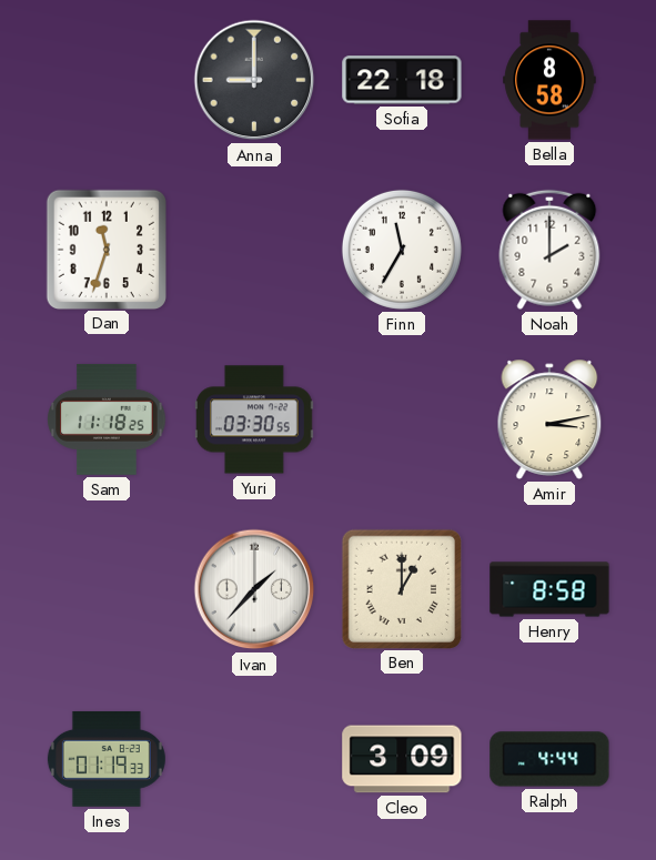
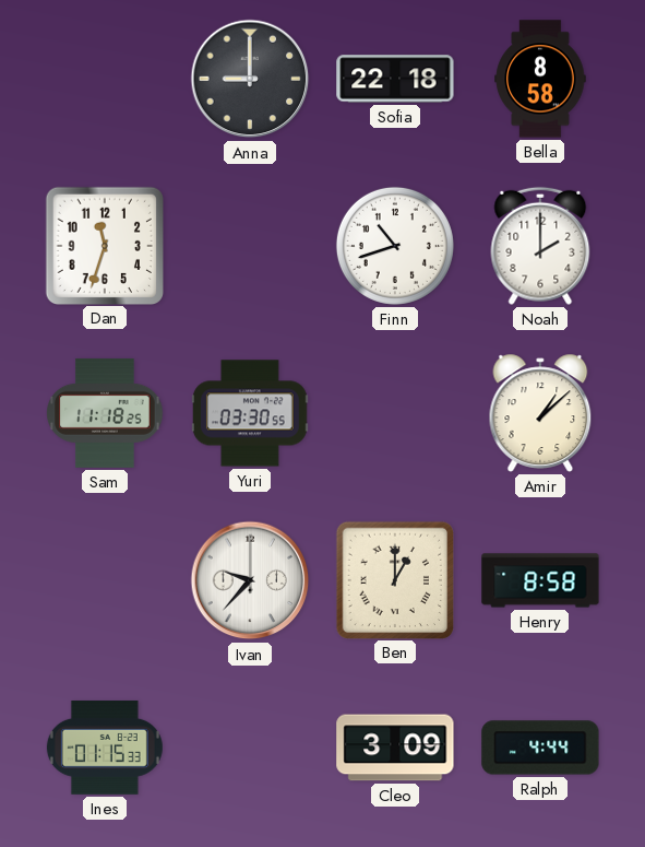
Finn: 11:35 -> 10:42 (395, 246)
Amir: 3:13 -> 1:08 (540, 413)
Ivan: 1:37 -> 9:37 (250, 580)
Ines: 01:19 -> 01:15 (105, 748)
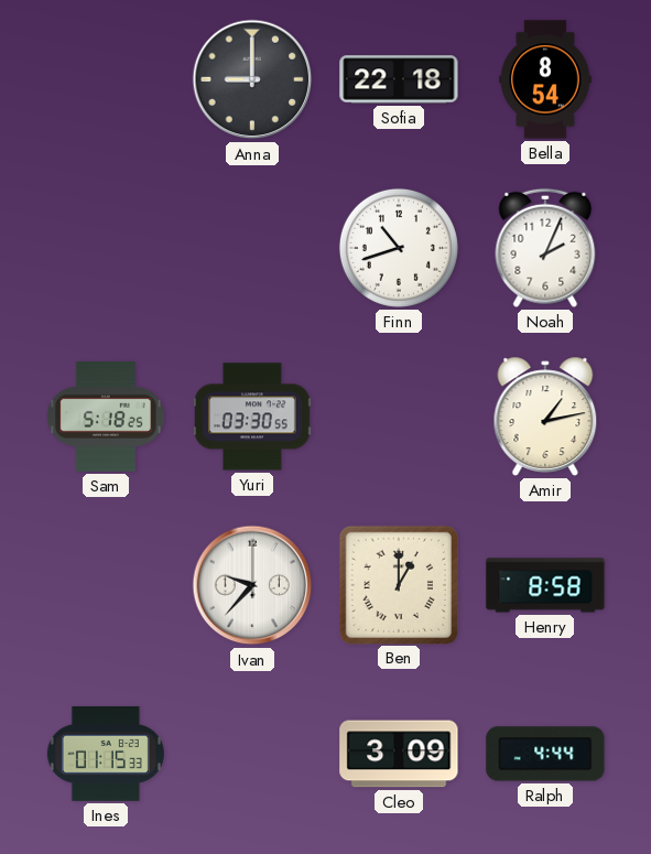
Bella: 8:58 -> 8:54 (545, 79)
Dan: 11:33 -> none (104, 245)
Noah: 2:00 -> 2:04 (545, 248)
Sam: 11:18 -> 5:18 (106, 417)
Amir: 1:08 -> 1:13 (545, 417)
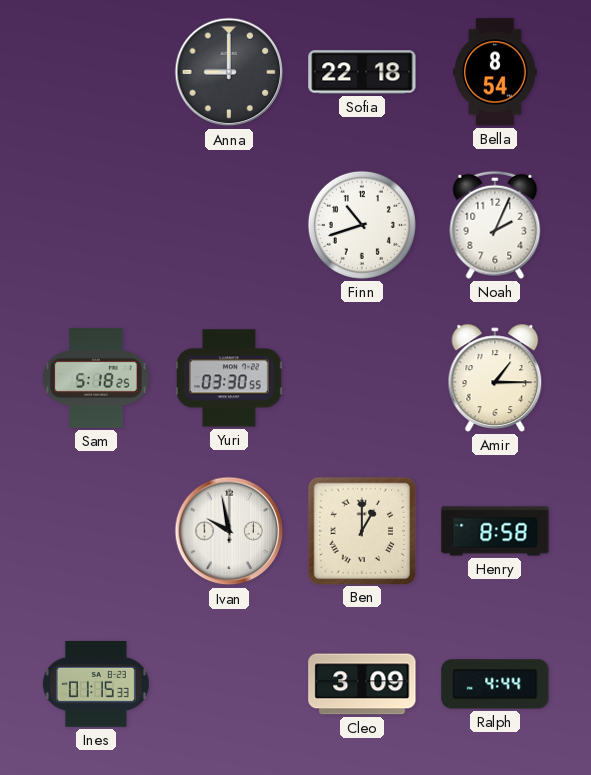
Amir: 1:13 -> 1:15 (495, 378)
Ivan: 9:37 -> 9:58 (229, 531)
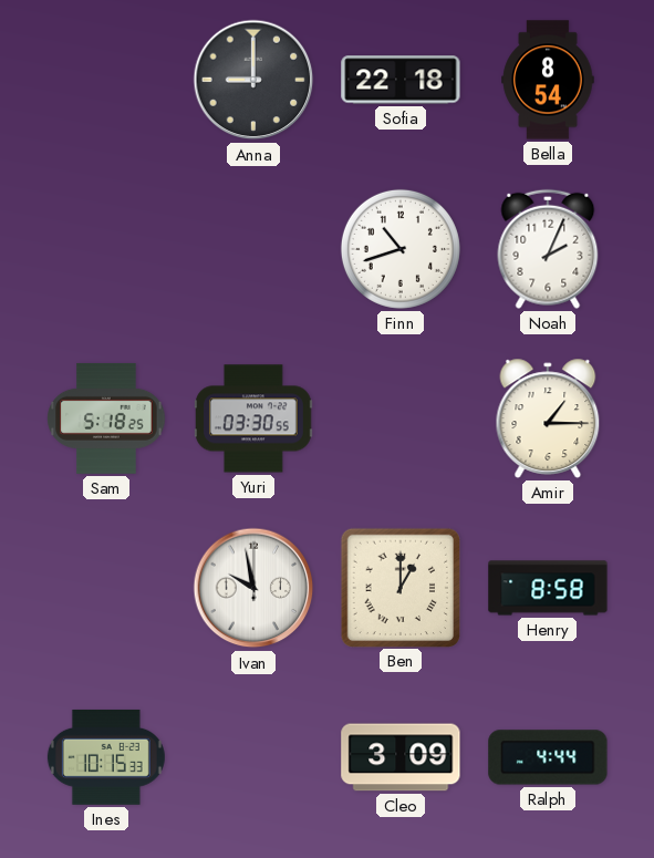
Ines: 01:15 -> 10:15 (106, 757)
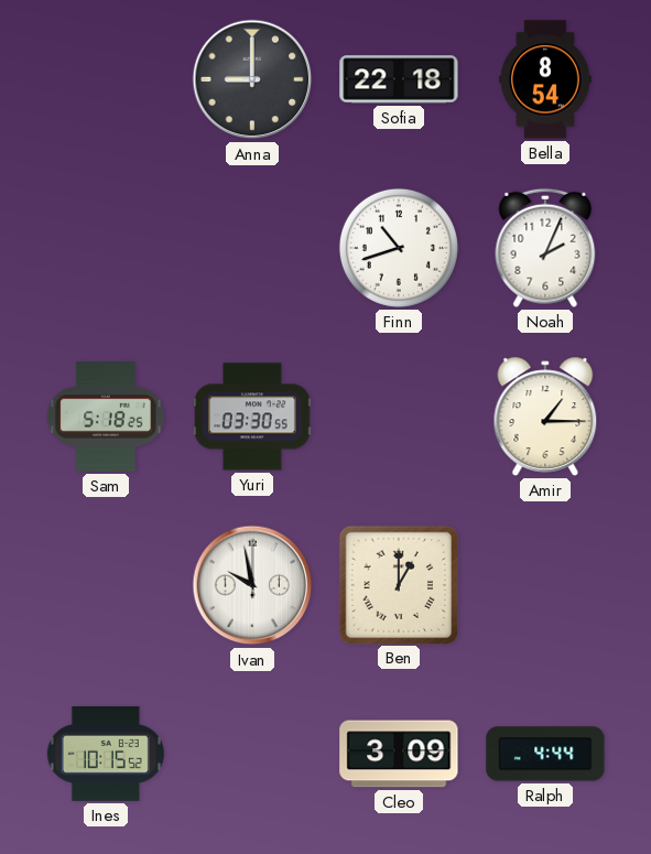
Henry: 8:58 -> none (548, 588)
Ines: 10:15:33 -> 10:15:52 (106, 754)
